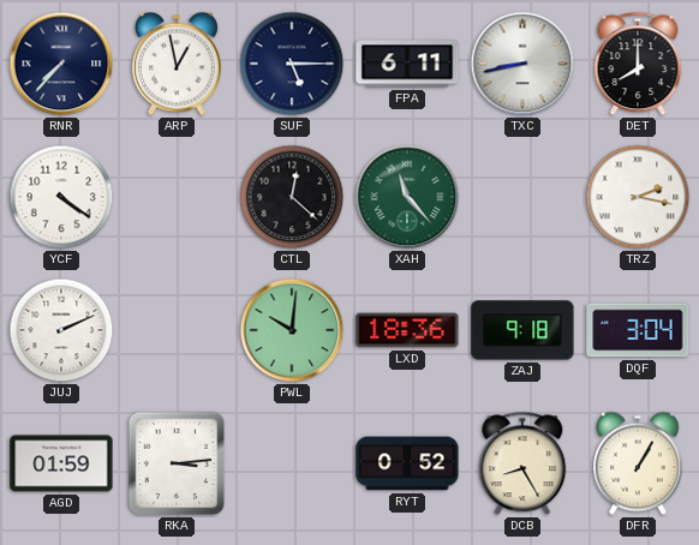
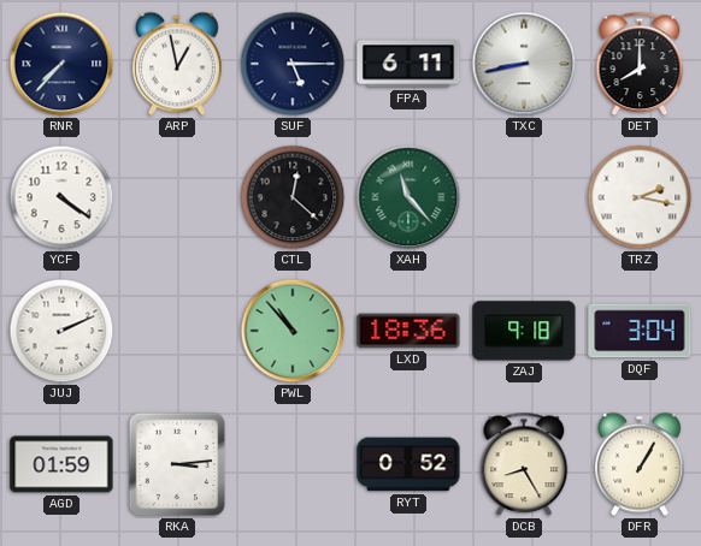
PWL: 10:01 -> 10:53 (293, 331)
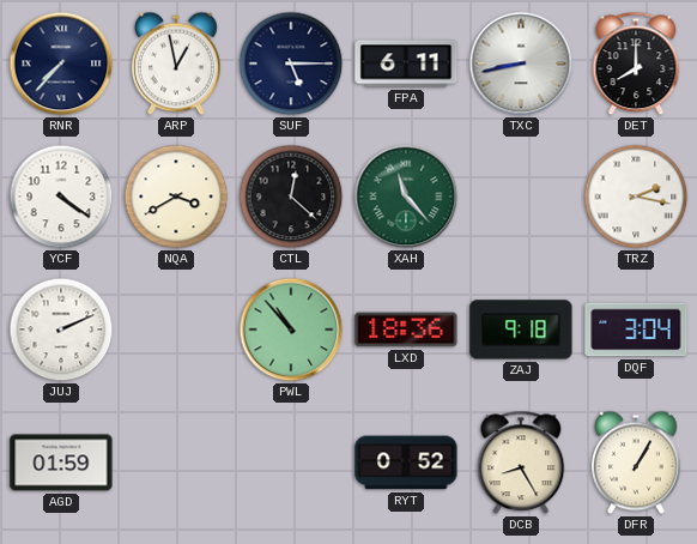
NQA: none -> 3:40 (176, 197)
RKA: 3:14 -> none (177, 464)
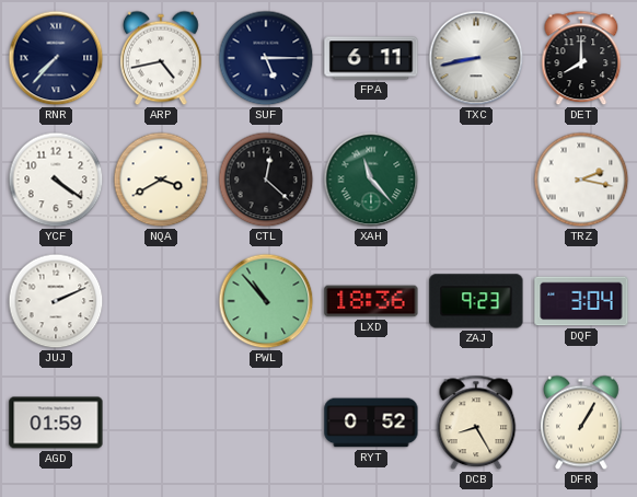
ARP: 12:58 -> 4:43 (162, 58)
ZAJ: 9:18 -> 9:23 (476, 301)
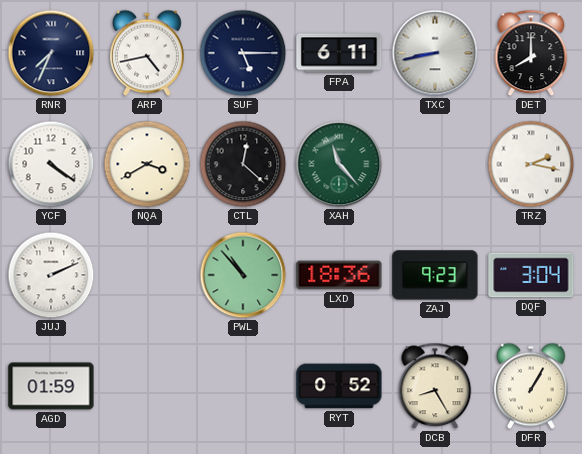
RNR: 7:37 -> 7:34 (51, 53)
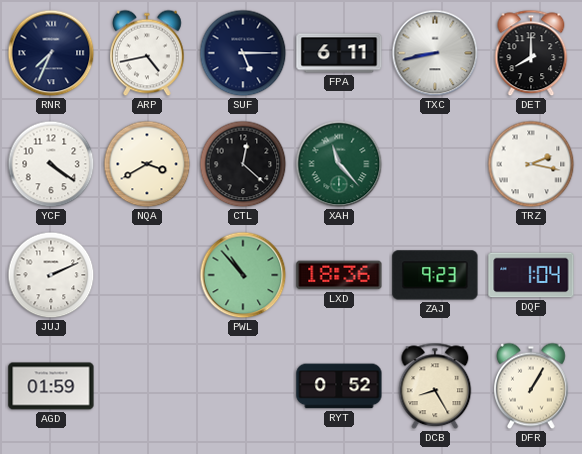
DQF: 3:04 -> 1:04 (531, 275)
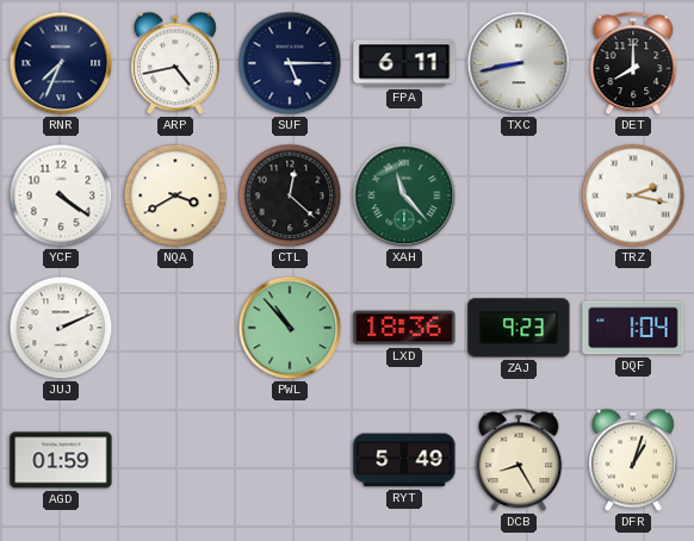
RYT: 0:52 -> 5:49 (404, 460)
DFR: 1:05 -> 1:03 (634, 460)
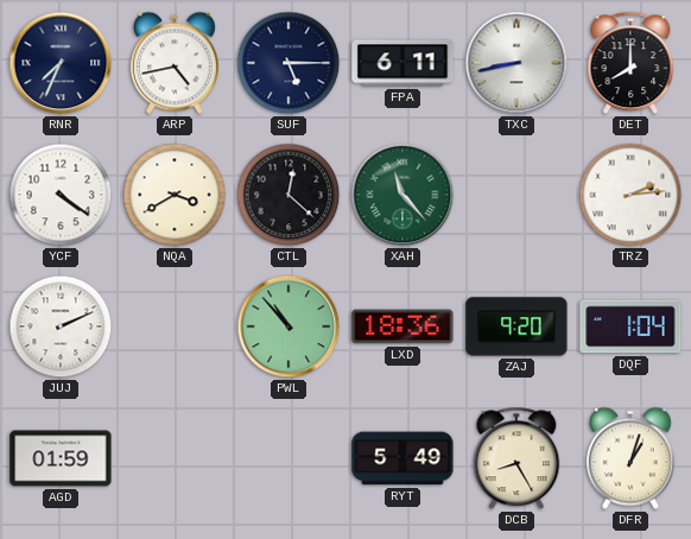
TRZ: 2:17 -> 2:14 (630, 195)
ZAJ: 9:23 -> 9:20 (516, 326)
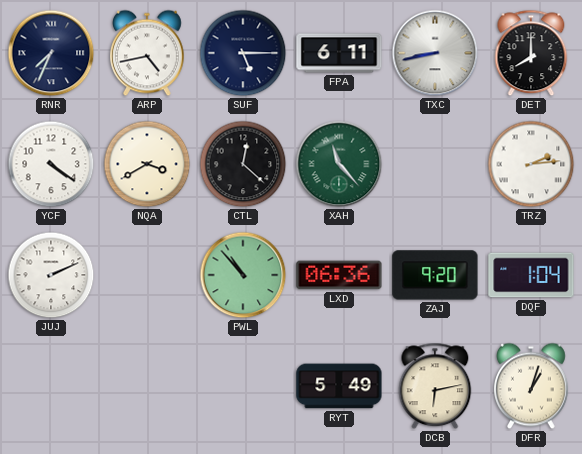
LXD: 18:36 -> 06:36 (339, 275)
AGD: 01:59 -> none (61, 458)
DCB: 8:25 -> 6:13 (435, 386)
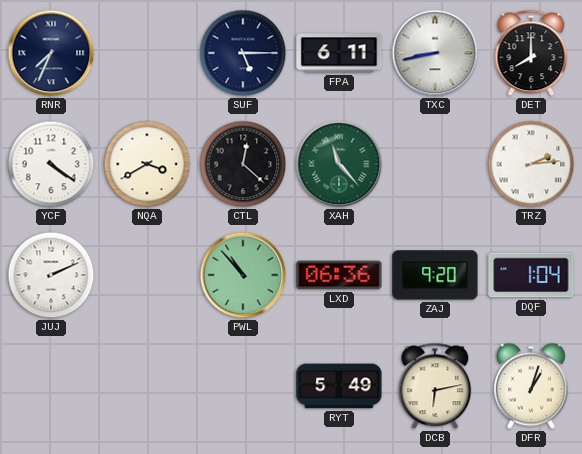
ARP: 4:43 -> none (148, 53)
